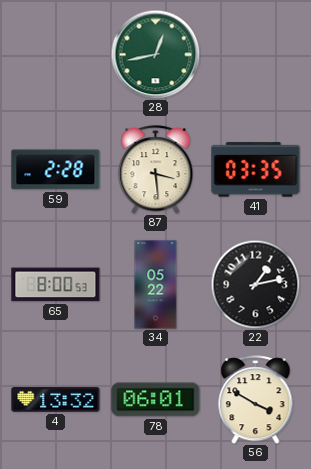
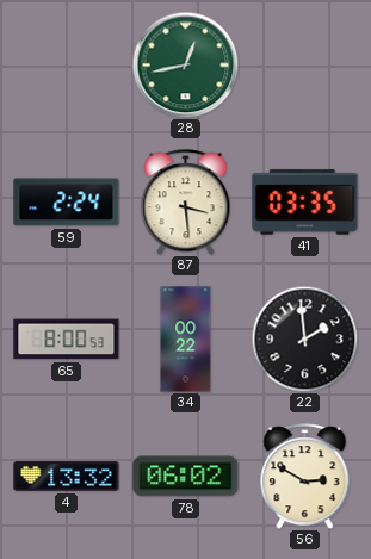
59: 2:28 -> 2:24 (67, 203)
34: 05:22 -> 00:22 (186, 340)
22: 1:13 -> 1:59 (304, 338)
78: 06:01 -> 06:02 (186, 477)
56: 3:50 -> 2:50 (305, 477)
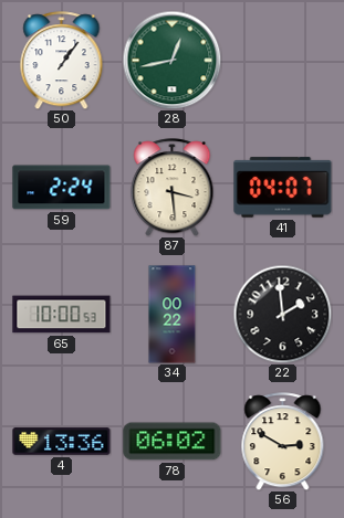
50: none -> 1:06 (62, 61)
41: 03:35 -> 04:07 (283, 188)
65: 8:00 -> 10:00 (62, 315)
4: 13:32 -> 13:36 (62, 442)
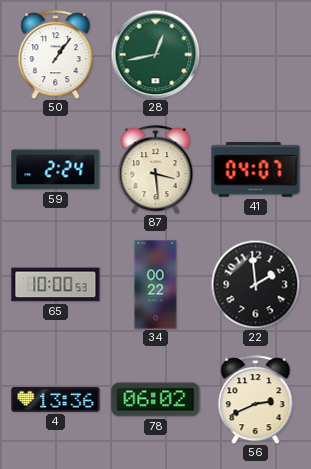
56: 2:50 -> 2:41 (256, 400)
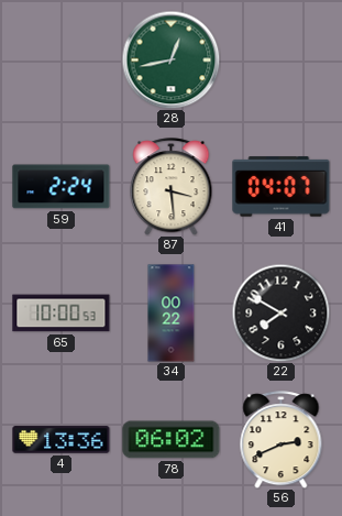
50: 1:06 -> none (56, 55)
22: 1:59 -> 7:50 (280, 312)
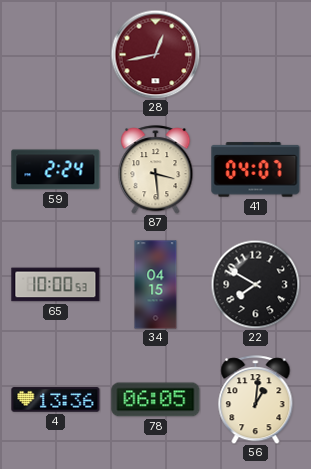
28 dial: green -> burgundy (155, 54)
34: 00:22 -> 04:15 (156, 285)
78: 06:02 -> 06:05 (156, 400)
56: 2:41 -> 1:01 (256, 400)
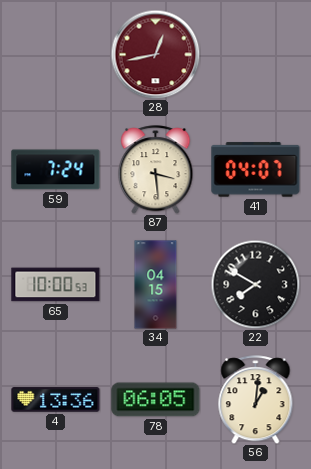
59: 2:24 -> 7:24 (56, 170)
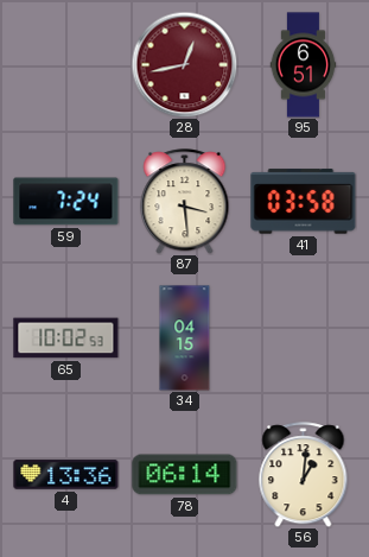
95: none -> 6:51 (304, 65)
41: 04:07 -> 03:58 (304, 202)
65: 10:00 -> 10:02 (66, 338)
22: 7:50 -> none (255, 284)
78: 06:05 -> 06:14 (185, 475)
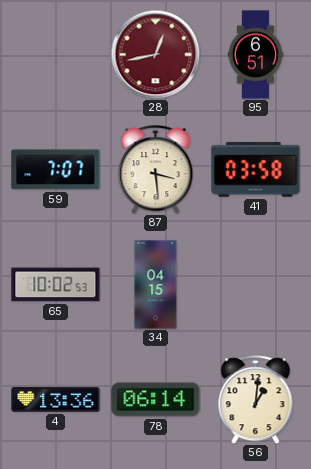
59: 7:24 -> 7:07 (56, 170)
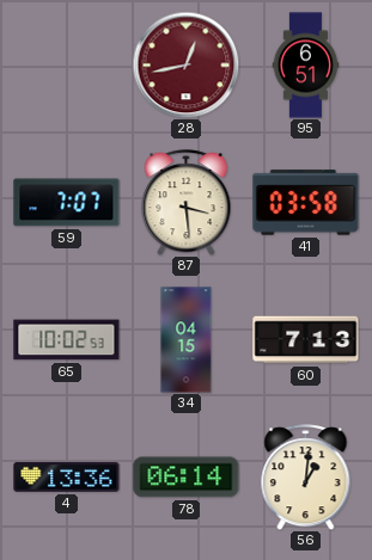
60: none -> 7:13 (306, 340)
